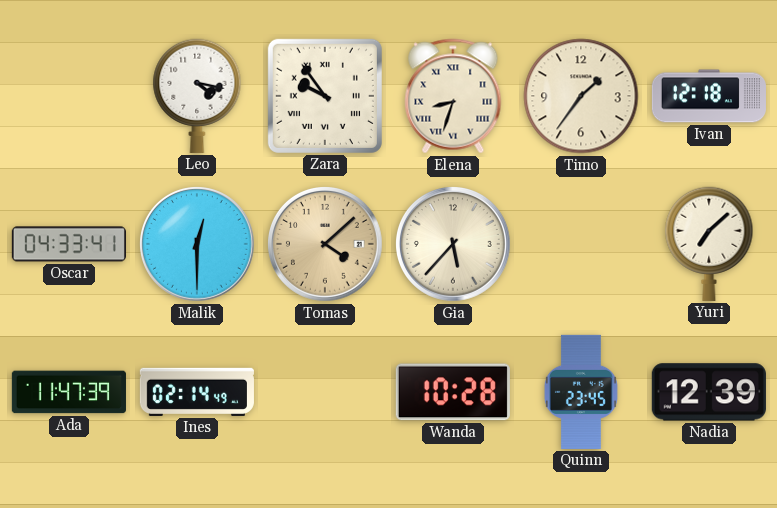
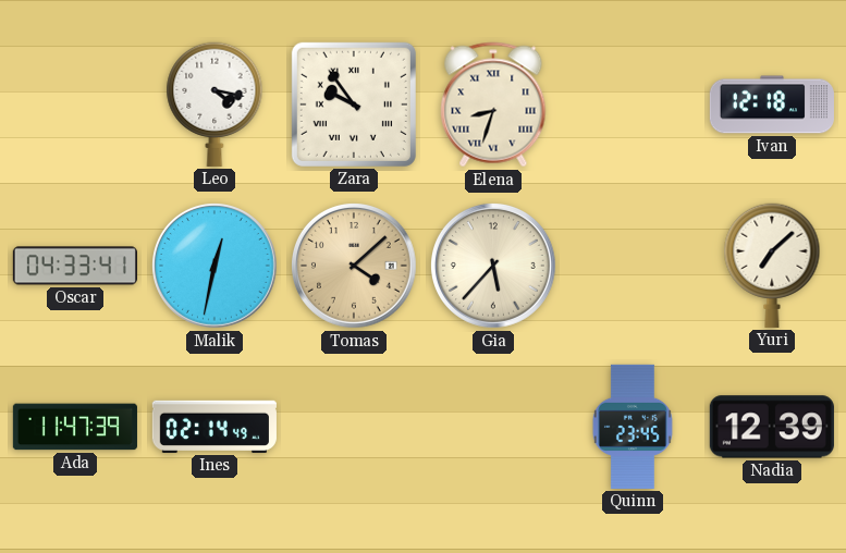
Timo: 1:36 -> none (581, 96)
Malik: 12:30 -> 12:32 (214, 266)
Wanda: 10:28 -> none (453, 392)
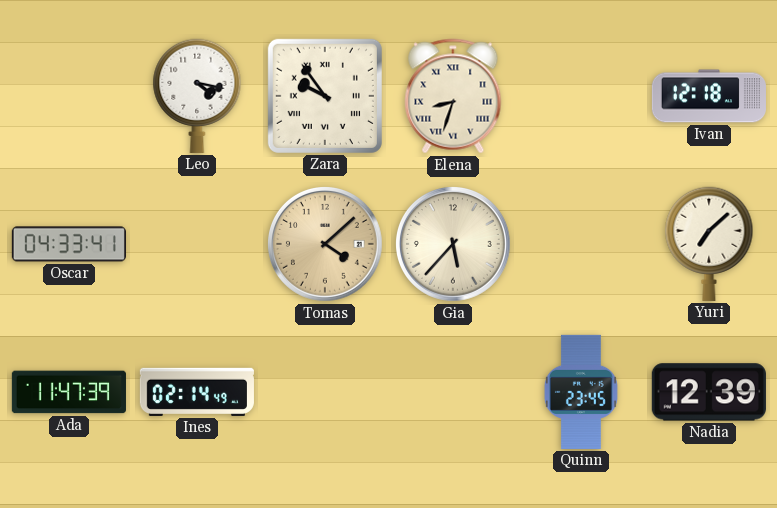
Malik: 12:32 -> none (214, 266)
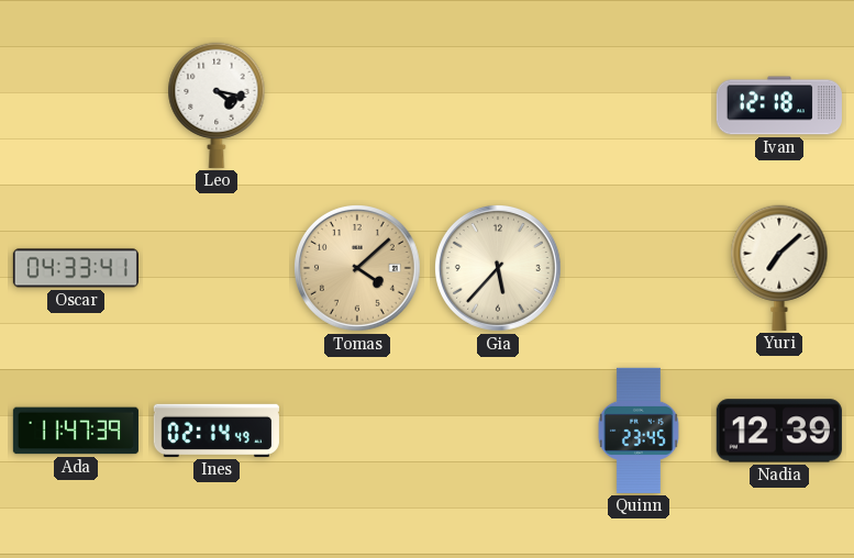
Zara: 9:54 -> none (325, 96)
Elena: 8:33 -> none (453, 96)
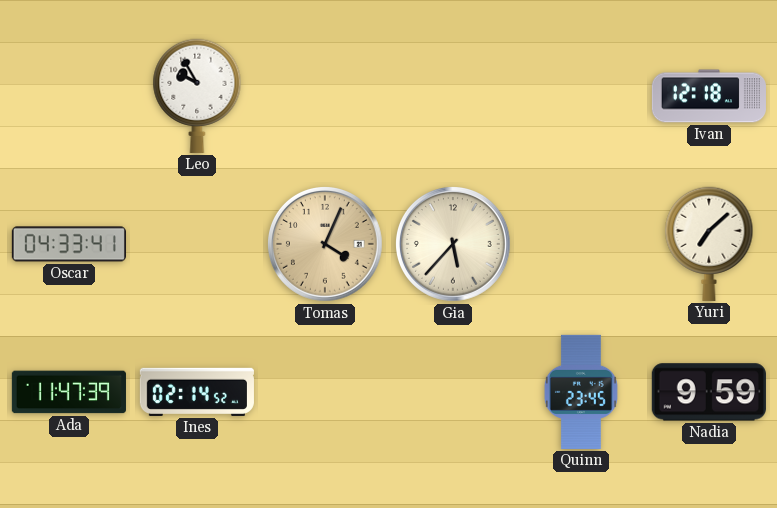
Leo: 4:17 -> 9:55 (197, 96)
Tomas: 4:08 -> 4:04 (325, 244)
Ines: 02:14:49 -> 02:14:52 (197, 392)
Nadia: 12:39 -> 9:59 (709, 392)
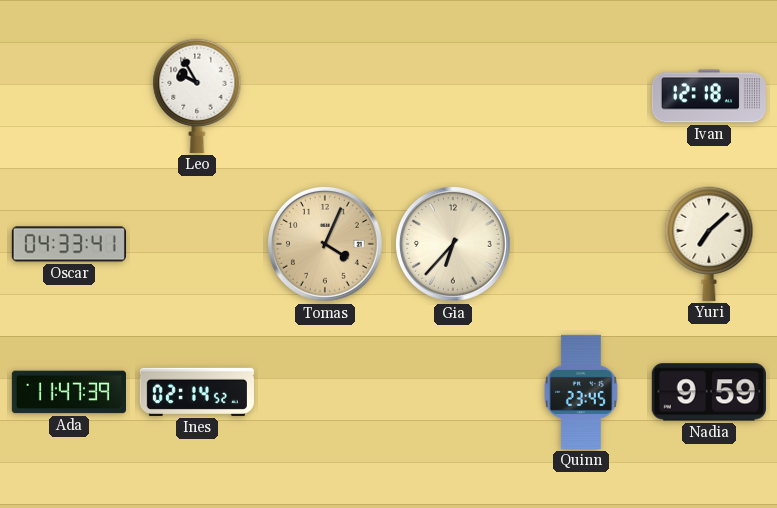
Gia: 5:37 -> 6:37 (453, 244)
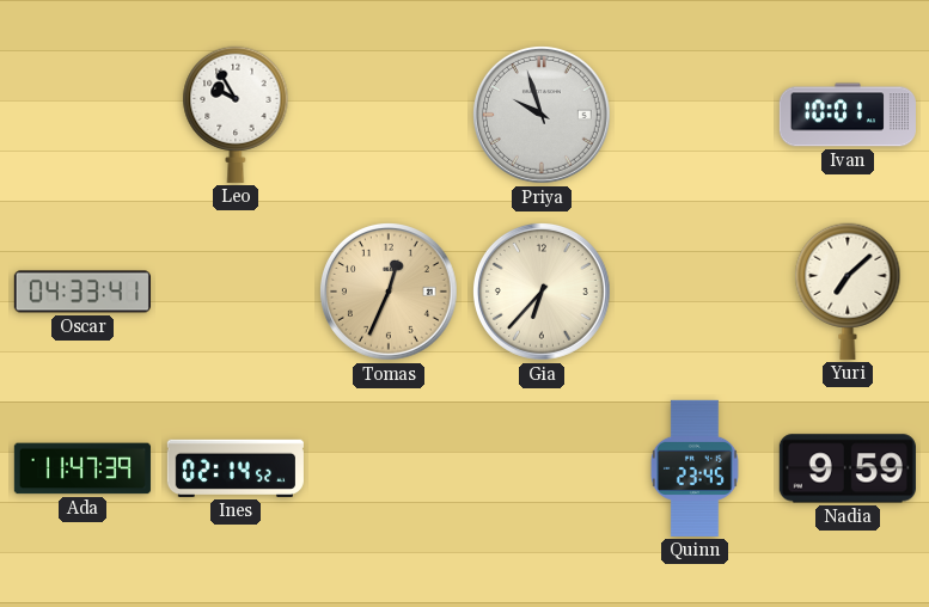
Priya: none -> 9:57 (542, 115)
Ivan: 12:18 -> 10:01 (848, 115)
Tomas: 4:04 -> 12:34 (389, 292)
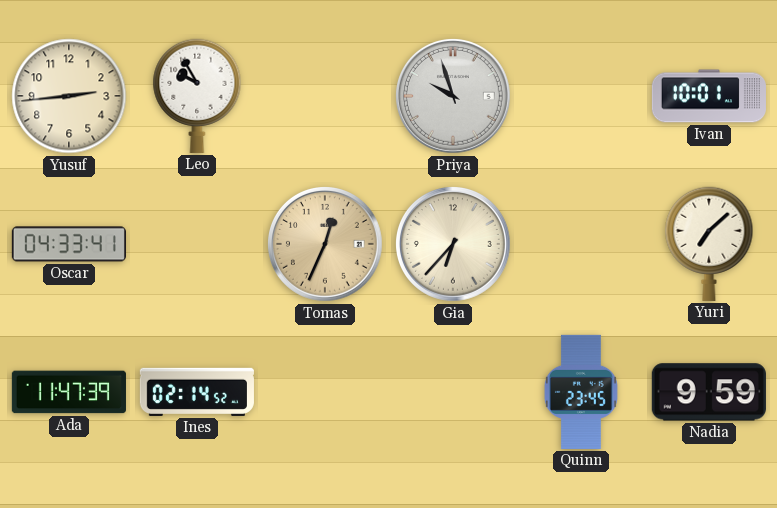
Yusuf: none -> 2:44 (69, 96)
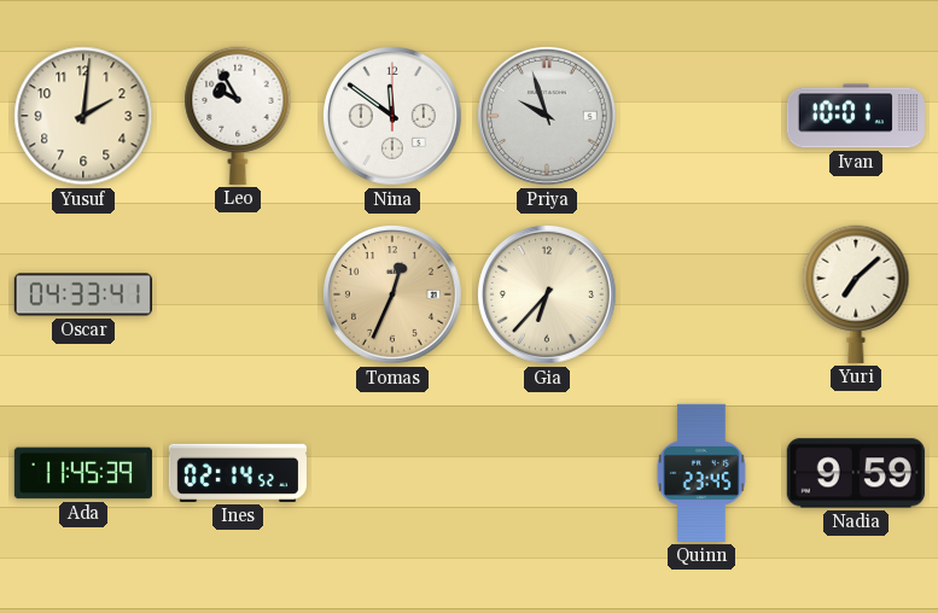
Yusuf: 2:44 -> 2:01 (83, 116)
Nina: none -> 11:51 (392, 116)
Ada: 11:47 -> 11:45 (83, 473)
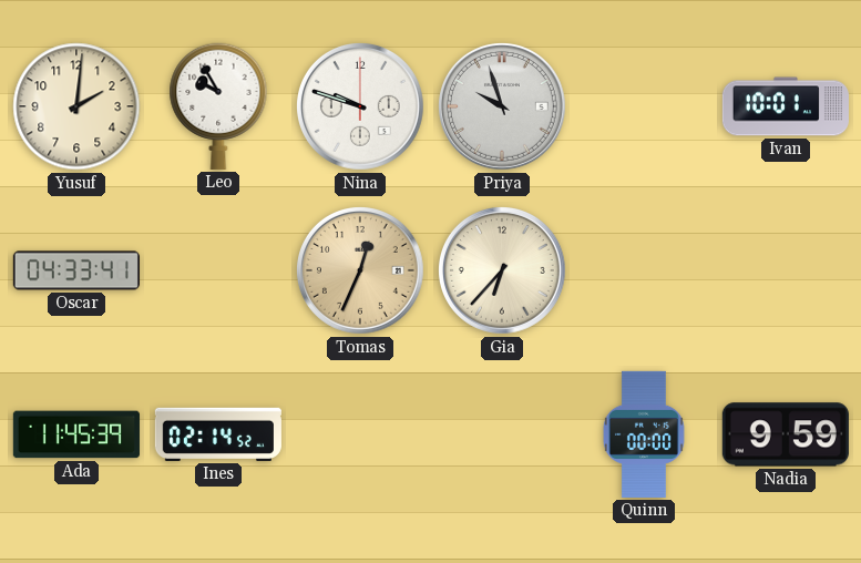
Nina: 11:51 -> 9:48 (360, 106)
Yuri: 7:08 -> none (856, 294)
Quinn: 23:45 -> 00:00 (644, 434)
